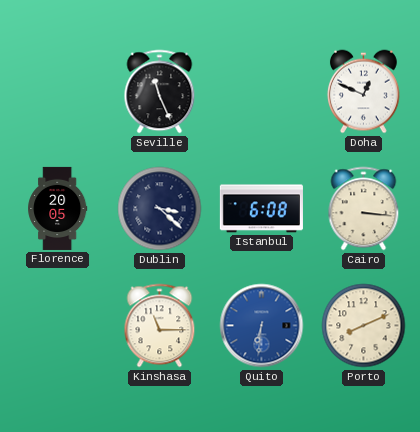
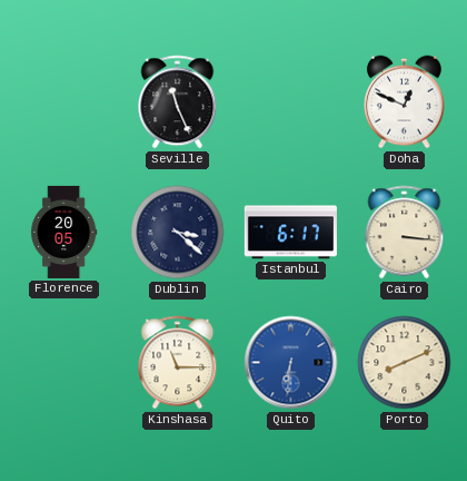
Istanbul: 6:08 -> 6:17 (290, 233)
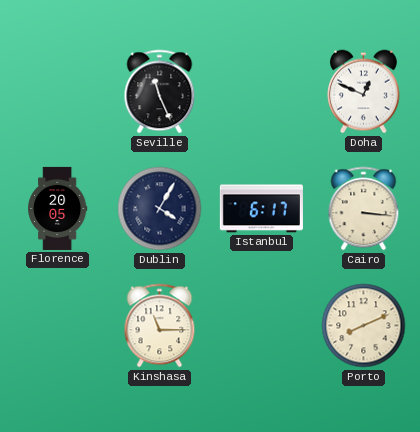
Dublin: 3:22 -> 4:05 (160, 209)
Quito: 6:31 -> none (291, 363)
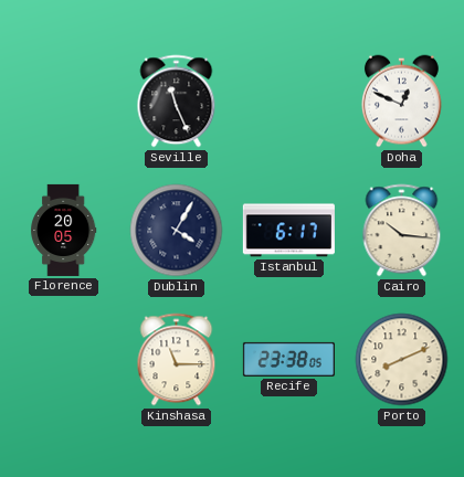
Cairo: 3:16 -> 10:16 (402, 231)
Recife: none -> 23:38 (288, 359)
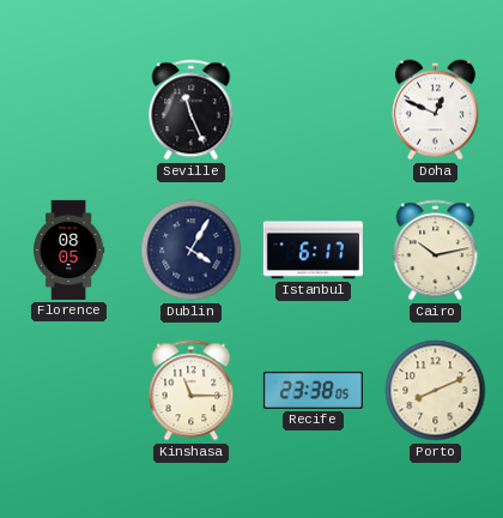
Florence: 20:05 -> 08:05 (69, 249)
Cairo: 10:16 -> 10:13 (436, 251)
